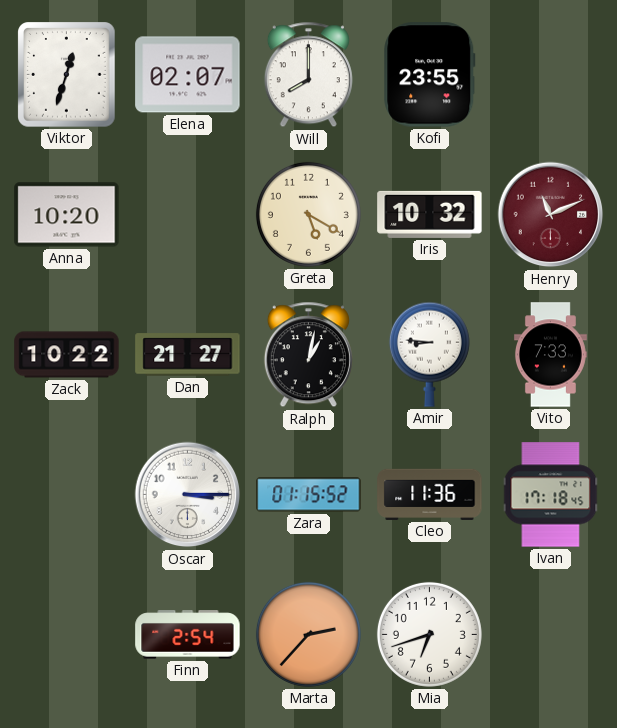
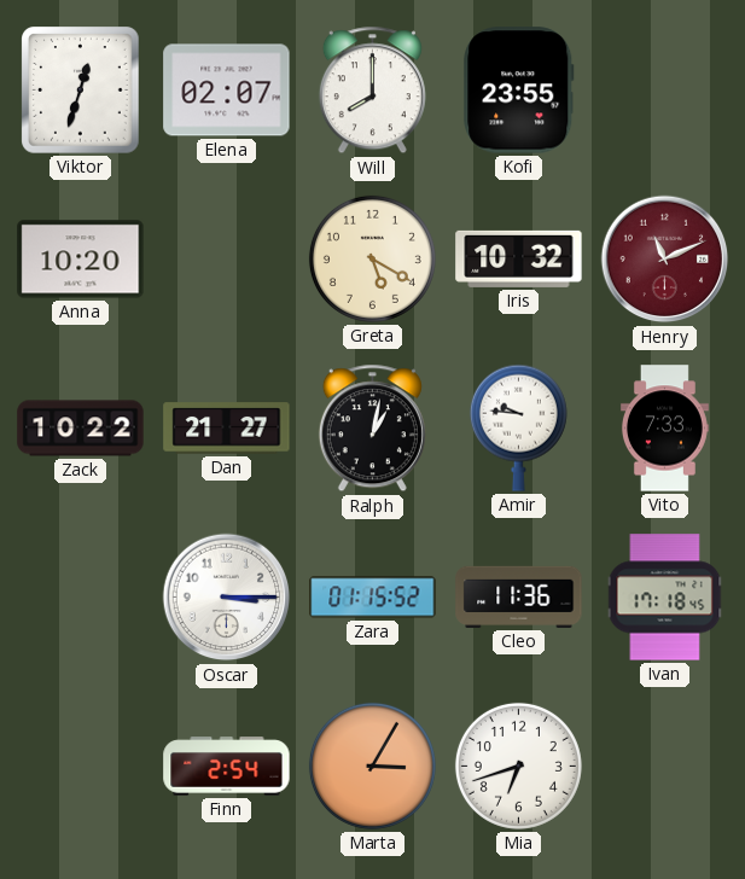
Amir: 8:46 -> 9:46 (518, 427)
Marta: 2:37 -> 3:05 (372, 766)
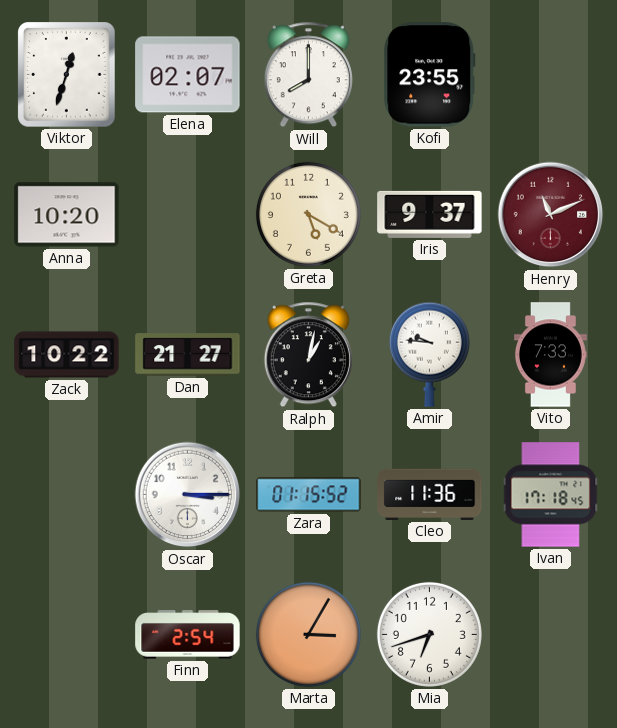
Iris: 10:32 -> 9:37 (430, 214)
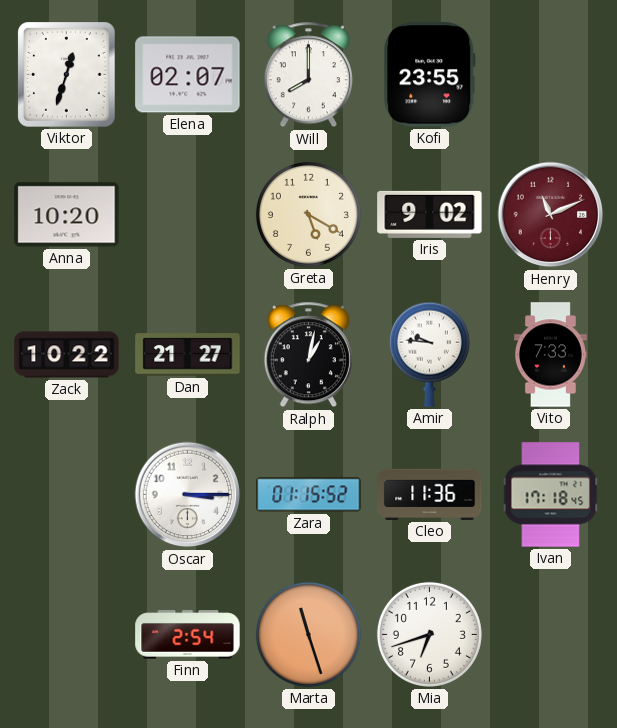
Iris: 9:37 -> 9:02 (430, 214)
Marta: 3:05 -> 11:27 (308, 634)
